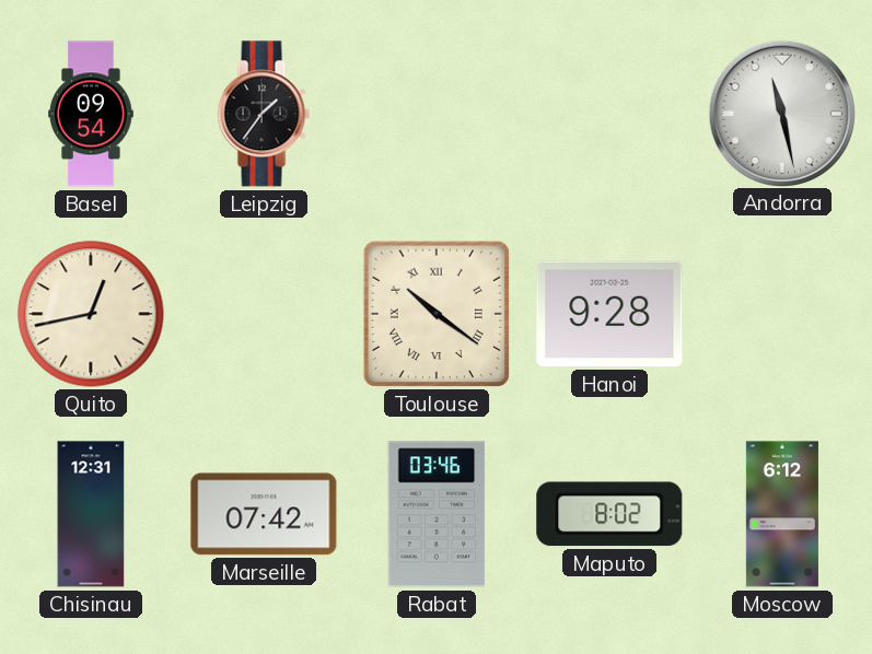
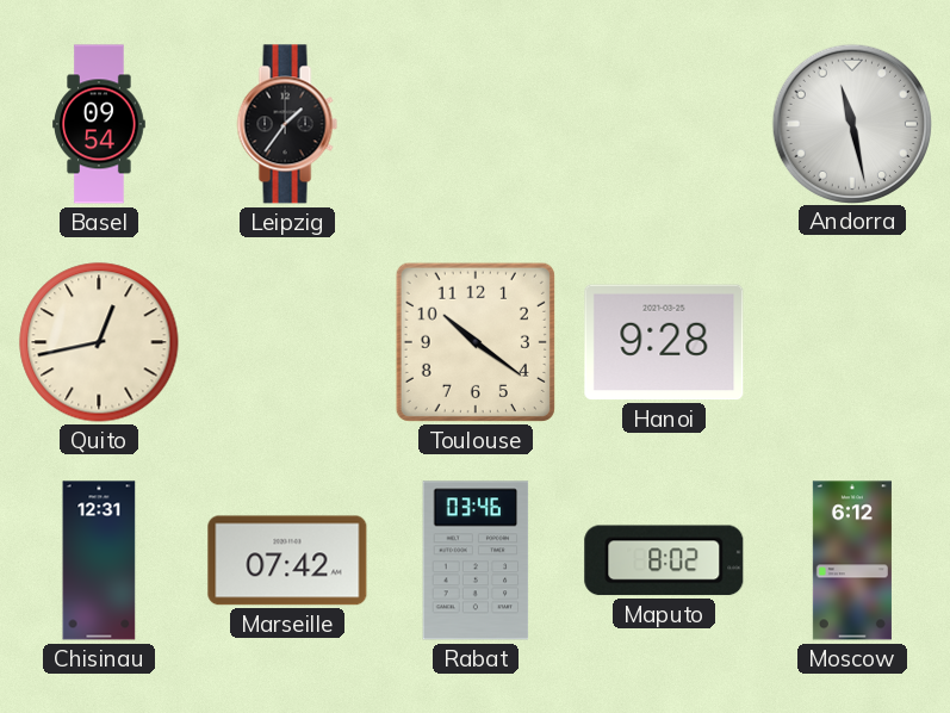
Toulouse numerals: Roman -> Arabic (476, 342)
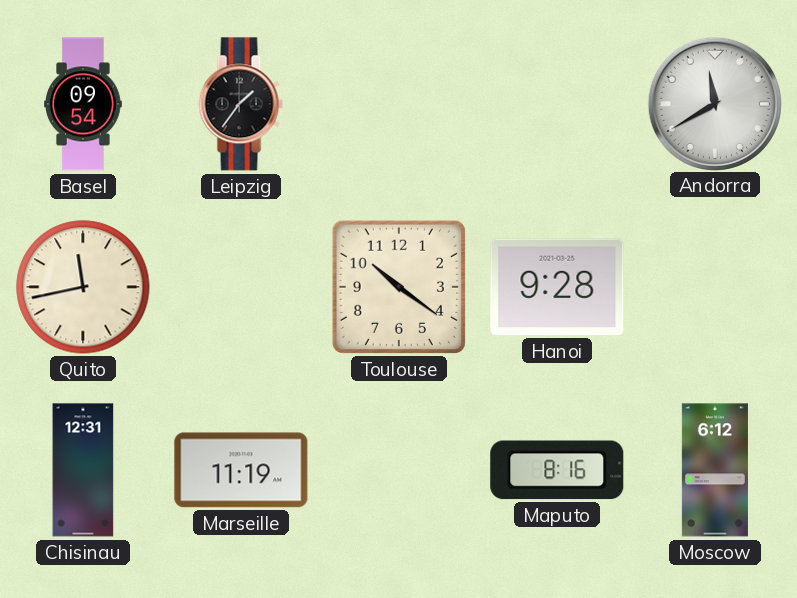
Andorra: 11:28 -> 11:40 (714, 103)
Quito: 12:43 -> 11:43 (83, 287)
Marseille: 07:42 -> 11:19 (241, 470)
Rabat: 03:46 -> none (476, 560)
Maputo: 8:02 -> 8:16 (557, 470)
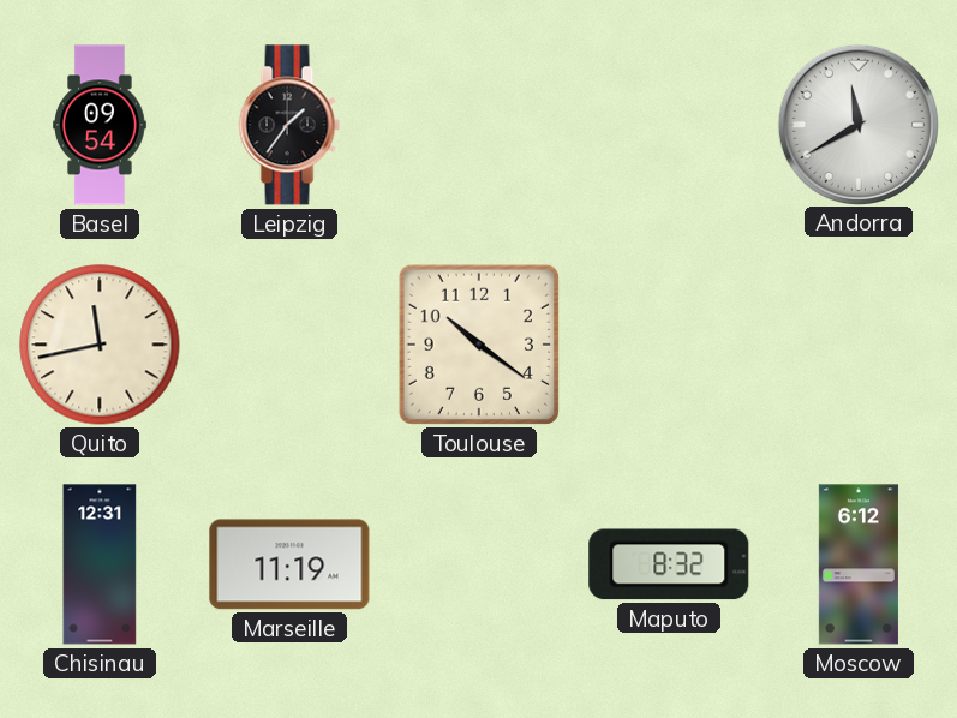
Hanoi: 9:28 -> none (557, 287)
Maputo: 8:16 -> 8:32 (669, 564)
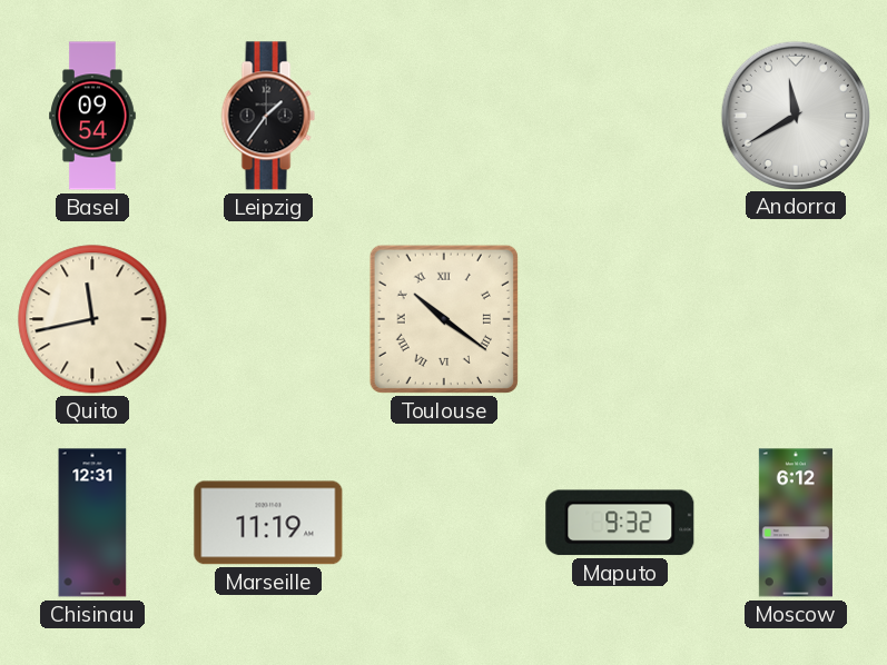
Toulouse numerals: Arabic -> Roman (444, 319)
Maputo: 8:32 -> 9:32 (620, 523)
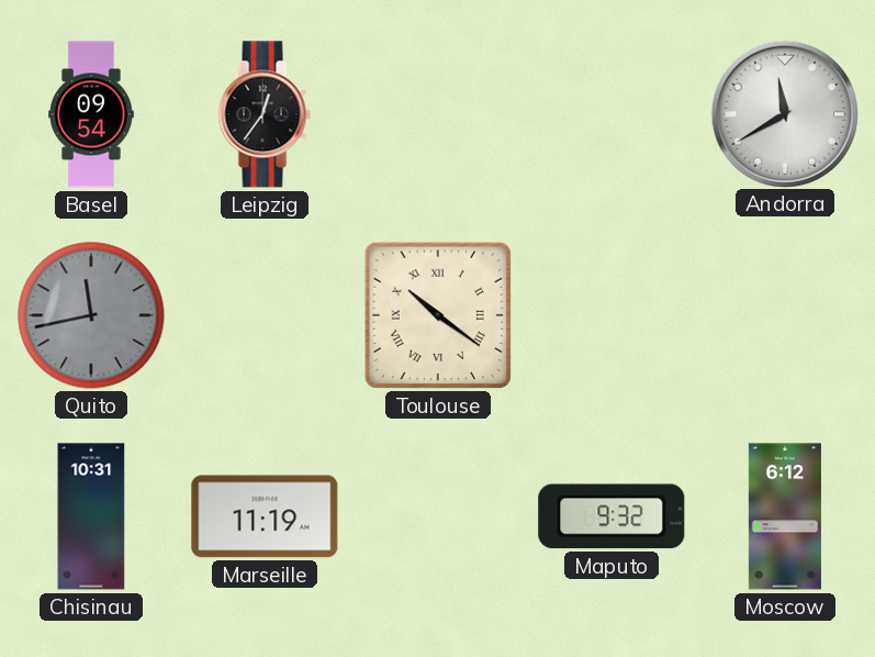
Leipzig: 1:36 -> 12:36 (265, 114)
Quito dial: cream -> grey (91, 315)
Chisinau: 12:31 -> 10:31 (91, 516)
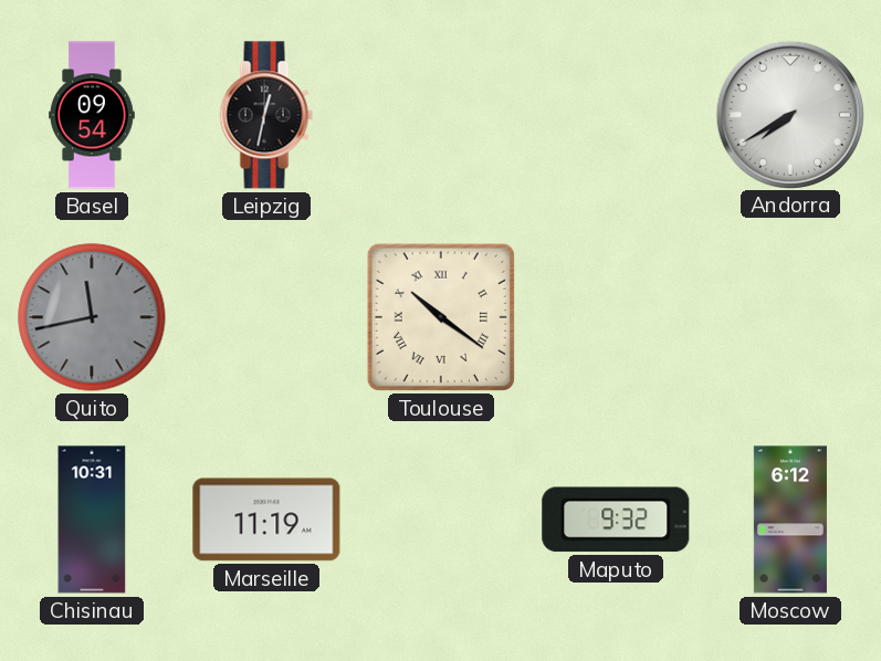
Leipzig: 12:36 -> 12:32 (266, 115)
Andorra: 11:40 -> 7:40 (789, 114)
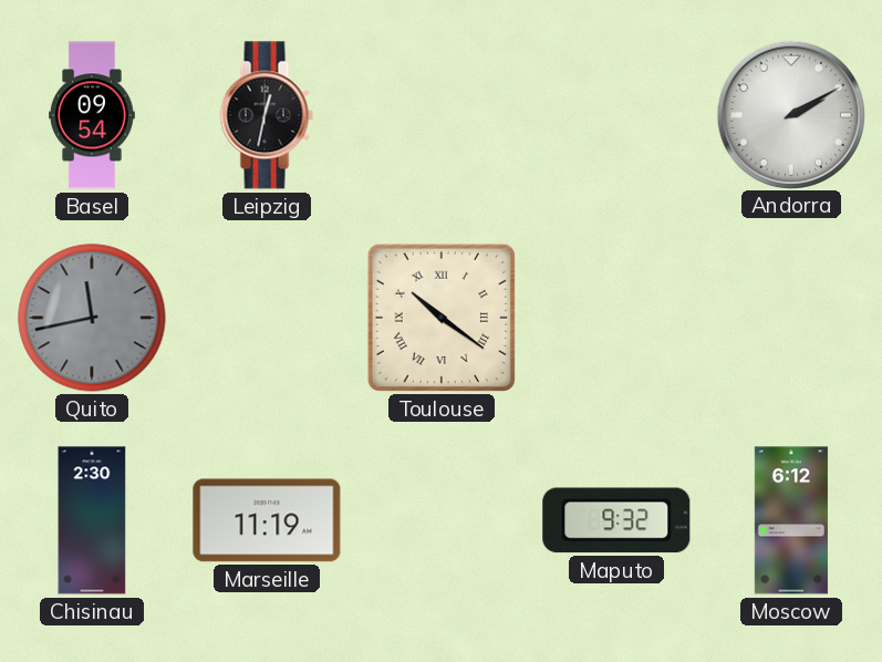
Andorra: 7:40 -> 2:10 (790, 114)
Chisinau: 10:31 -> 2:30 (92, 520)
